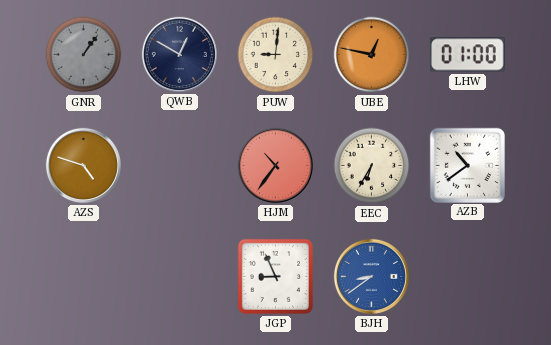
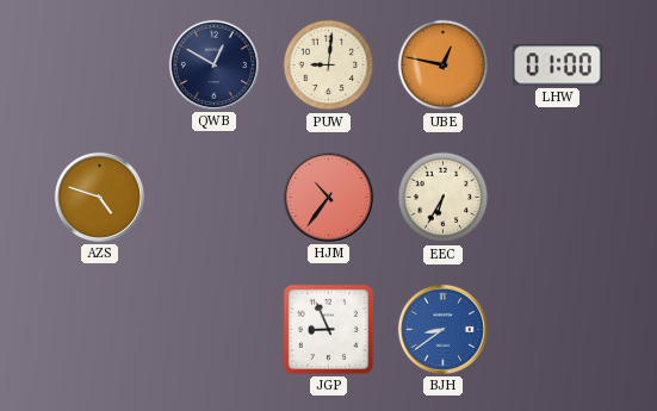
GNR: 1:06 -> none (84, 55)
AZB: 10:39 -> none (467, 165)
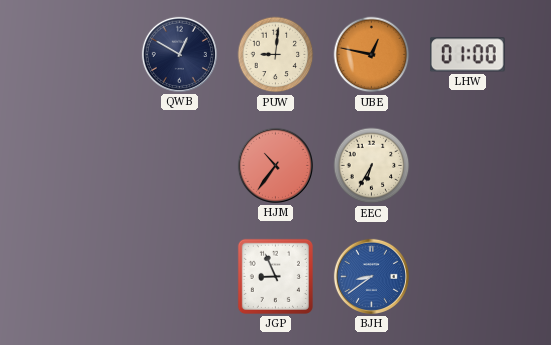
AZS: 4:48 -> none (99, 197)
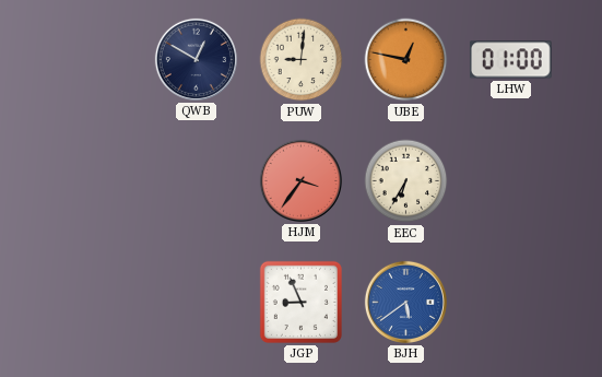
HJM: 10:36 -> 3:36 (300, 180)
BJH: 8:39 -> 5:39 (405, 302)
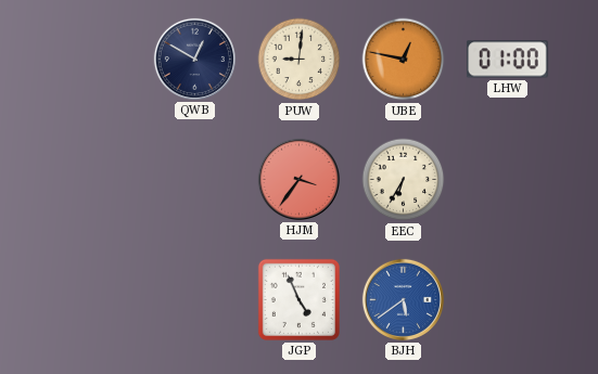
JGP: 8:56 -> 4:56 (298, 299)
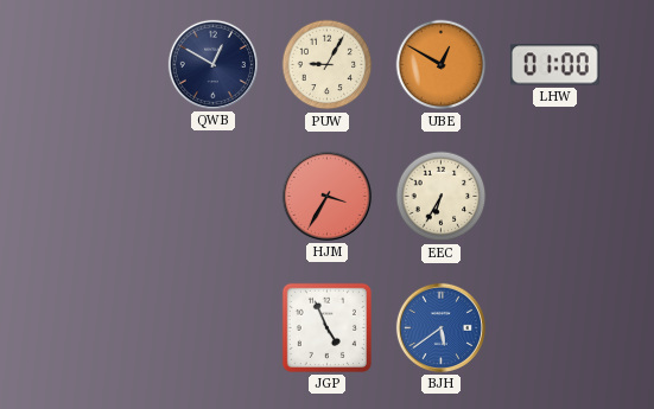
PUW: 9:01 -> 9:05 (328, 65)
UBE: 12:47 -> 12:50 (442, 65)
HJM: 3:36 -> 3:35 (326, 196)
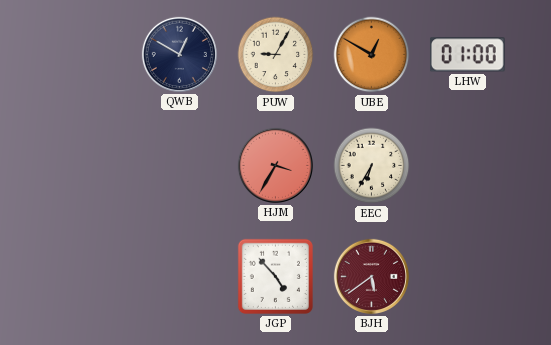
JGP: 4:56 -> 4:53 (275, 276)
BJH dial: blue -> burgundy (371, 276)
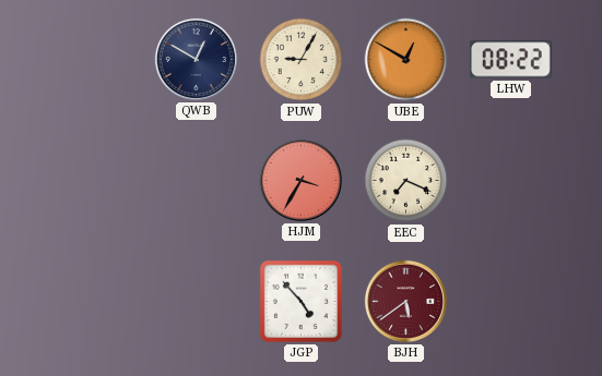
LHW: 01:00 -> 08:22 (510, 60)
EEC: 6:35 -> 7:19 (406, 181)
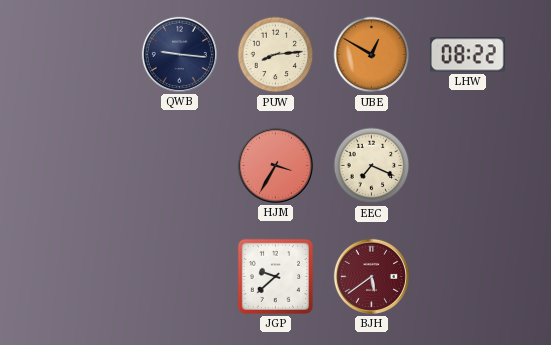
QWB: 12:50 -> 9:16 (179, 54)
PUW: 9:05 -> 8:14 (276, 55)
JGP: 4:53 -> 9:38 (275, 276)
